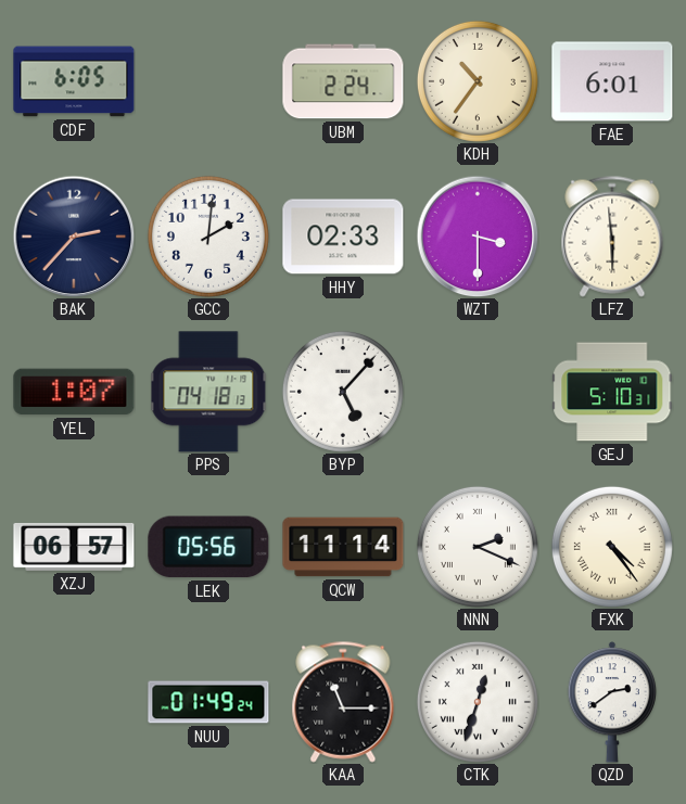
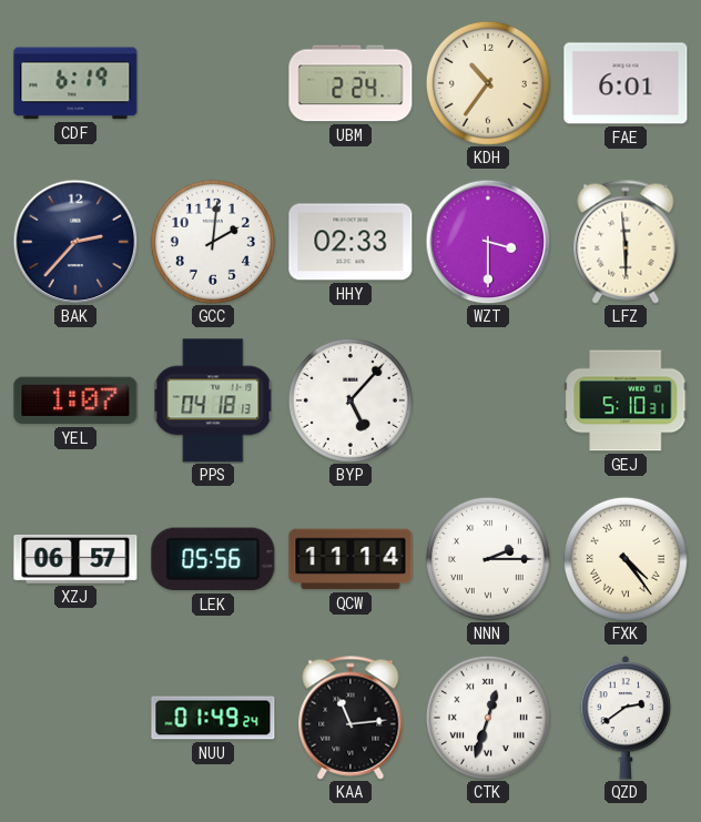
CDF: 6:05 -> 6:19 (75, 83)
NNN: 2:19 -> 2:15 (488, 559)
KAA: 11:15 -> 11:14 (350, 718)
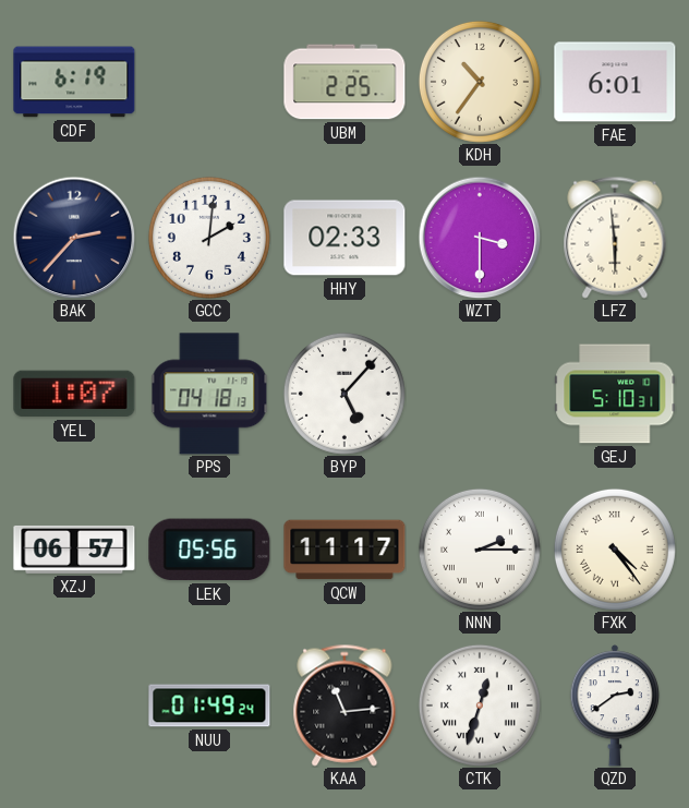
UBM: 2:24 -> 2:25 (344, 82)
QCW: 11:14 -> 11:17 (344, 550)
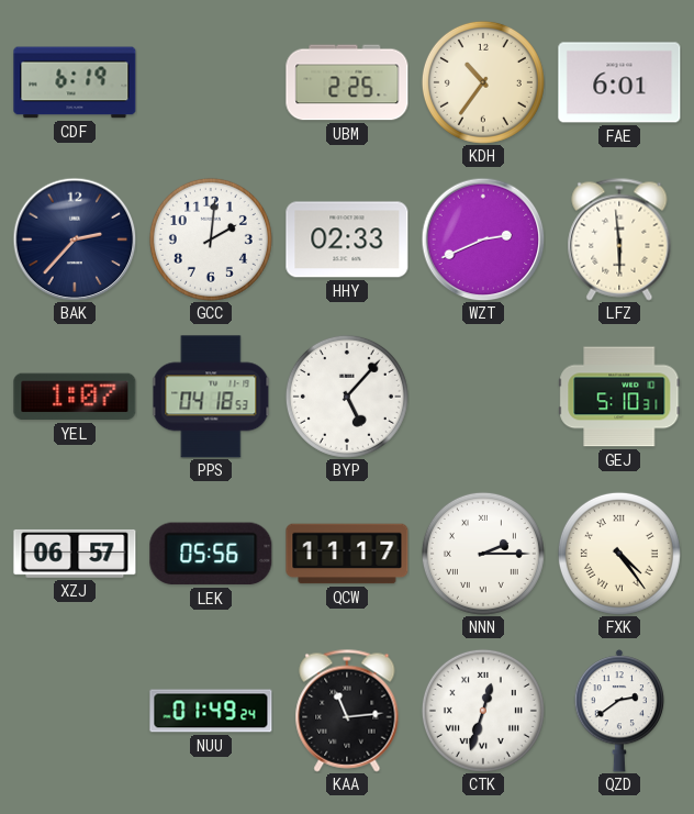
WZT: 3:30 -> 2:41 (483, 239)
PPS: 04:18:13 -> 04:18:53 (211, 397)
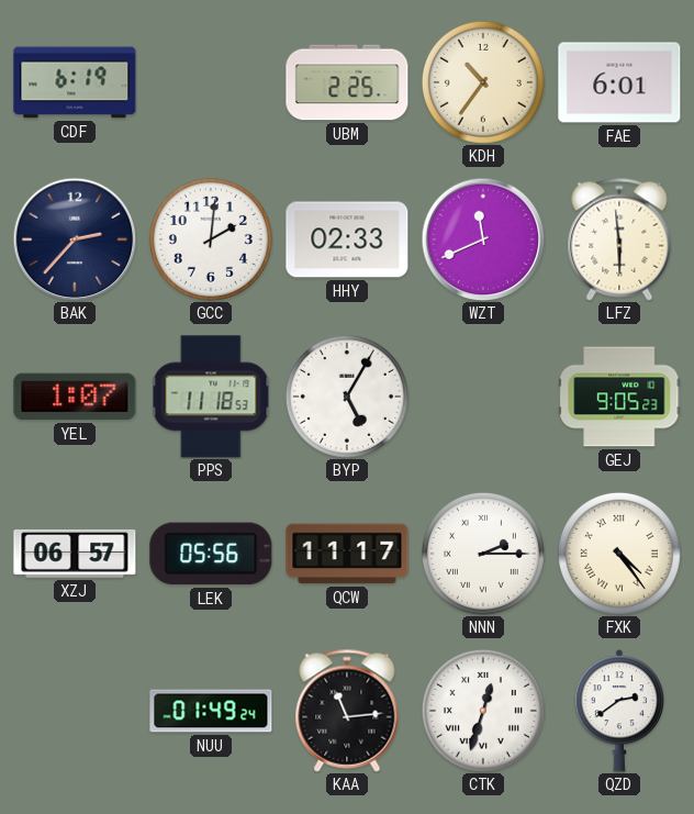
WZT: 2:41 -> 11:41 (483, 239)
PPS: 04:18 -> 11:18 (211, 397)
BYP: 5:07 -> 5:05 (347, 397)
GEJ: 5:10 -> 9:05 (619, 397)
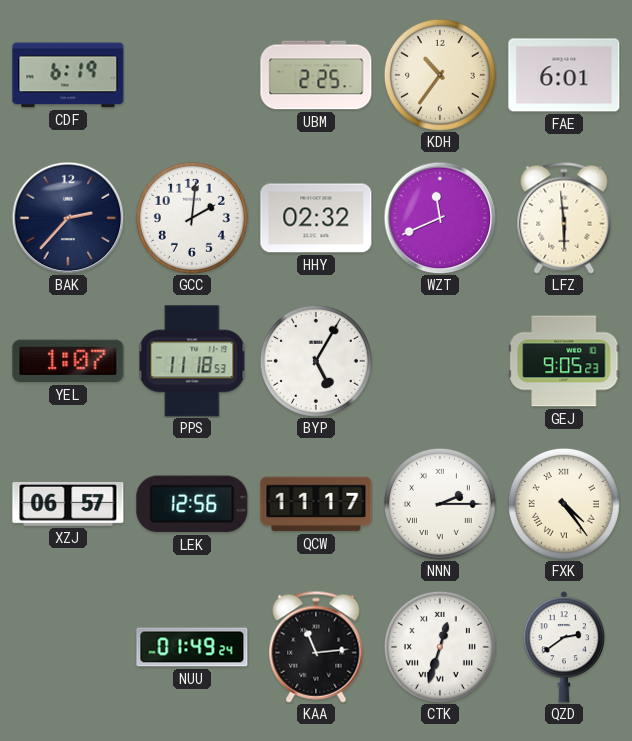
HHY: 02:33 -> 02:32 (316, 218)
LEK: 05:56 -> 12:56 (192, 504)
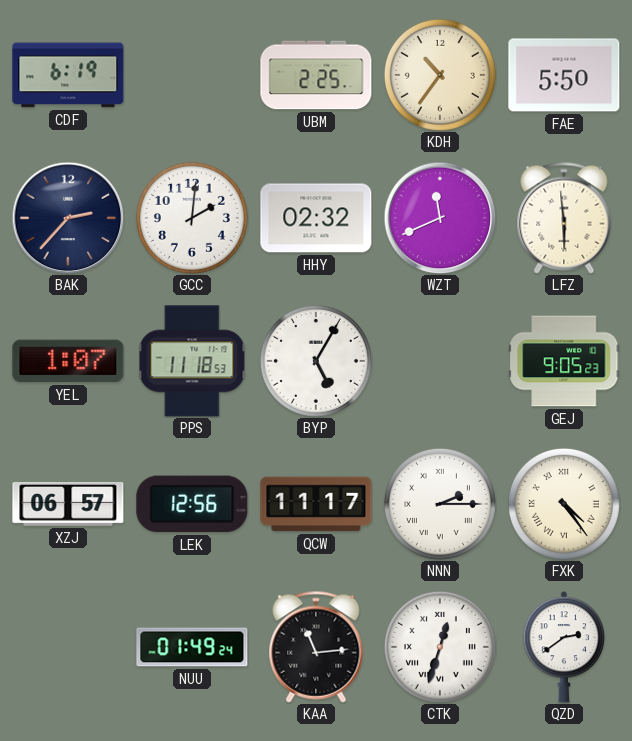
FAE: 6:01 -> 5:50 (564, 75)
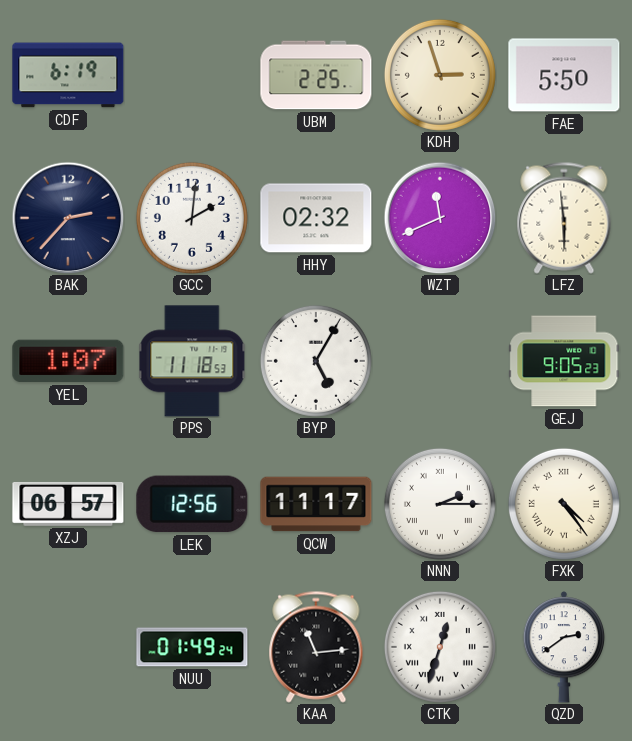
KDH: 10:36 -> 2:57 (440, 75)
